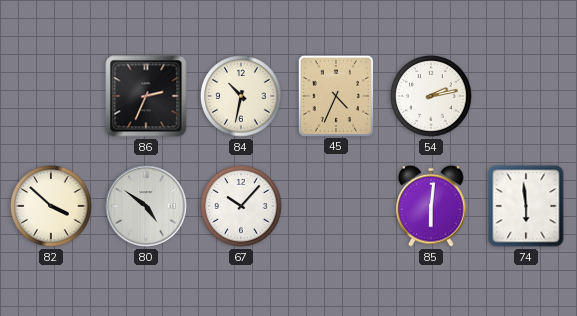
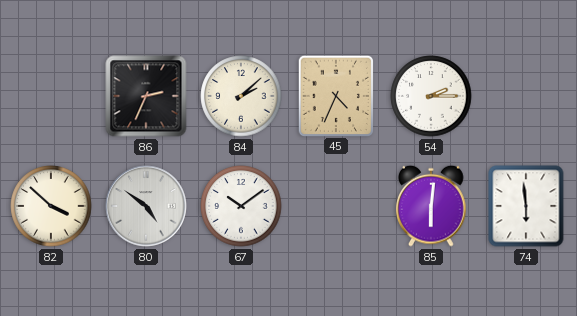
84: 10:32 -> 2:08 (241, 96)
54: 2:13 -> 2:15 (431, 96)
67: 10:07 -> 10:09 (241, 206)
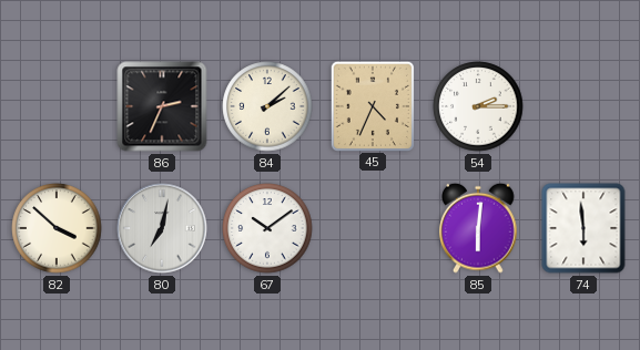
80: 4:51 -> 7:02 (162, 228)
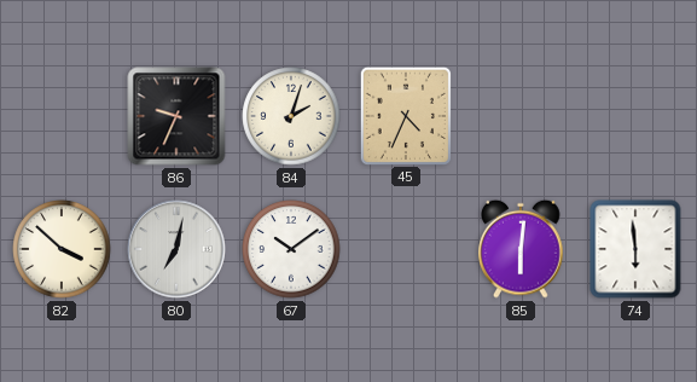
86: 2:34 -> 9:34 (176, 116)
84: 2:08 -> 2:03 (291, 116)
54: 2:15 -> none (478, 106)
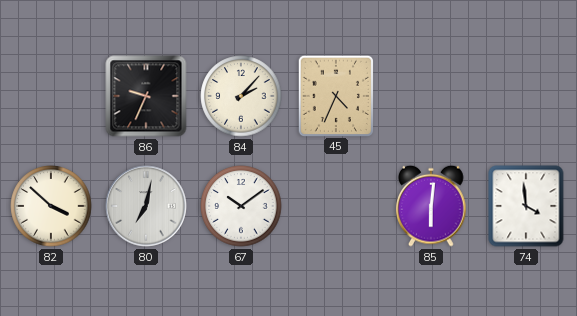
84: 2:03 -> 2:07 (241, 96)
74: 5:59 -> 3:59 (526, 206)
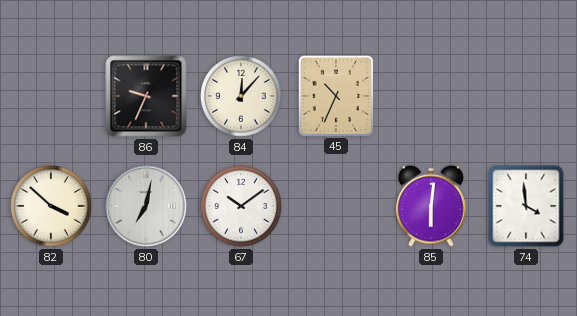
84: 2:07 -> 12:07 (241, 96)
45: 4:34 -> 10:34 (335, 95)
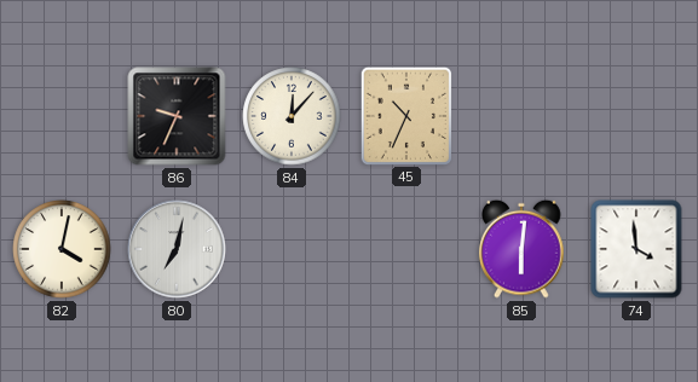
82: 3:52 -> 4:02 (62, 249)
67: 10:09 -> none (241, 206)
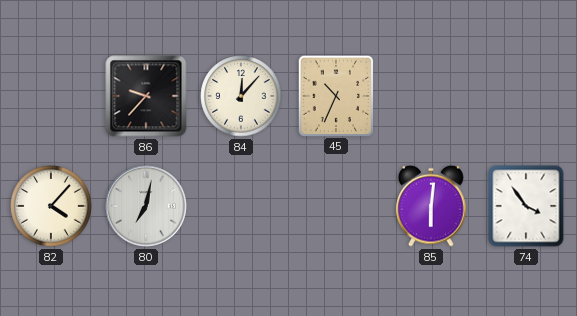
86: 9:34 -> 9:37 (146, 96)
82: 4:02 -> 4:07 (51, 206)
74: 3:59 -> 3:54 (526, 206)
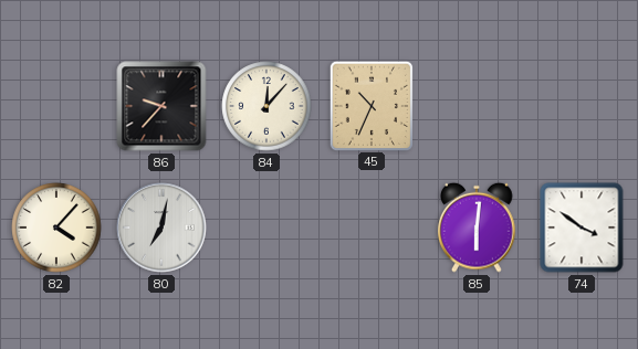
74: 3:54 -> 3:51 (582, 228)
